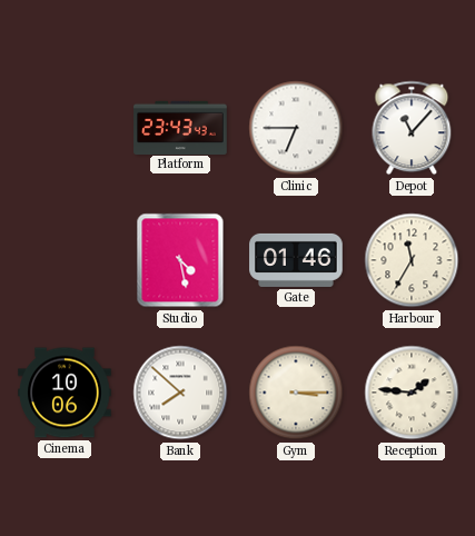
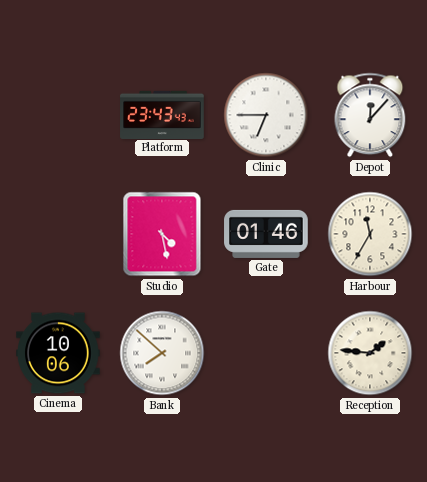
Depot: 11:07 -> 12:07 (370, 115)
Gym: 3:15 -> none (296, 393)
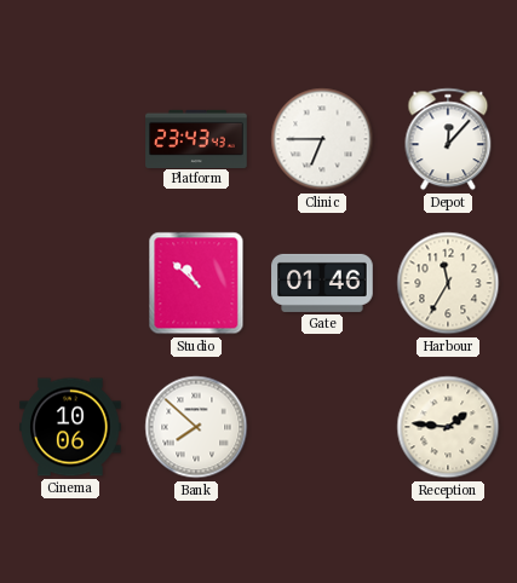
Studio: 4:28 -> 10:52 (196, 283)
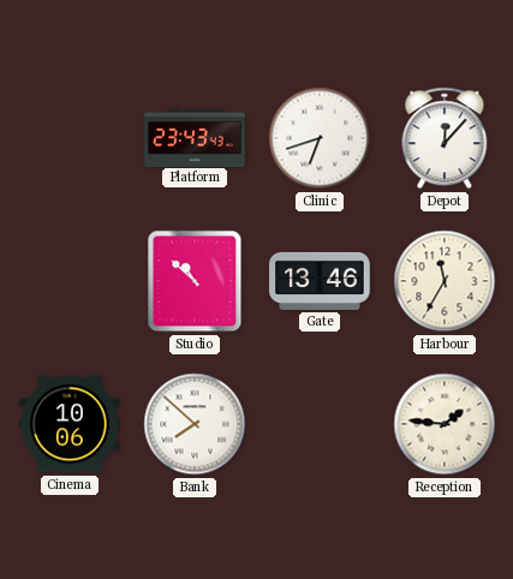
Clinic: 6:45 -> 6:42 (320, 138)
Gate: 01:46 -> 13:46 (320, 281)
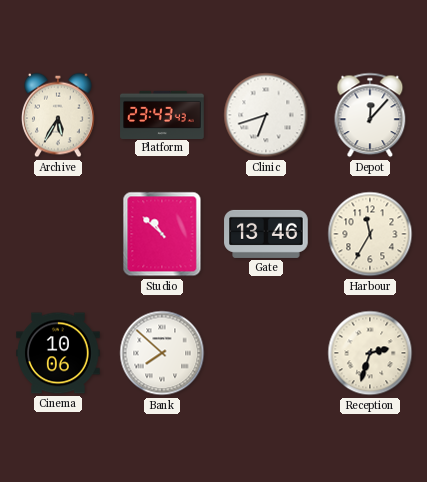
Archive: none -> 5:35 (59, 115)
Reception: 1:46 -> 2:33 (370, 353)
